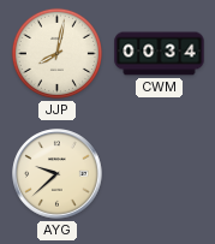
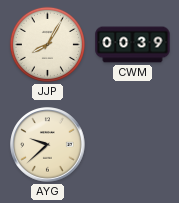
JJP: 8:02 -> 8:05 (47, 44)
CWM: 00:34 -> 00:39 (133, 45)
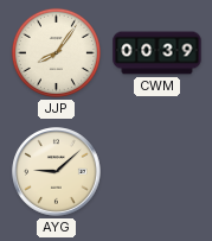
JJP: 8:05 -> 8:06 (56, 52)
AYG: 9:38 -> 9:08 (57, 172)
